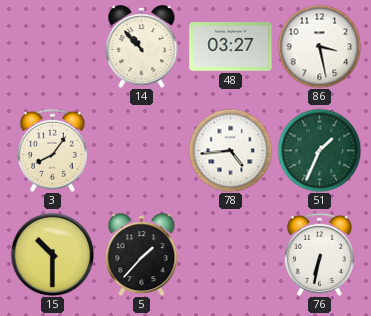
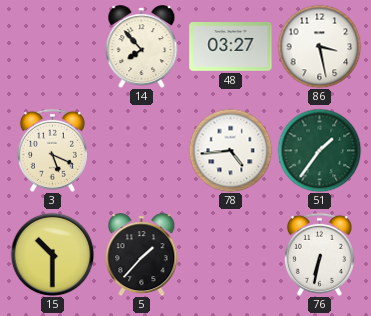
14: 10:53 -> 7:53 (142, 47)
3: 8:06 -> 5:19 (52, 150)
51: 1:34 -> 1:36 (319, 150)
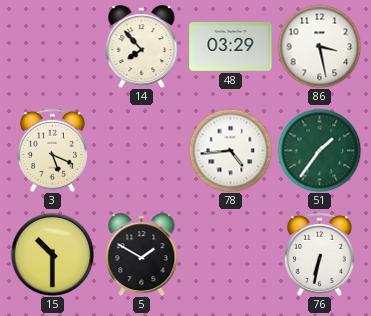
48: 03:27 -> 03:29 (231, 47)
5: 1:37 -> 1:50 (142, 255)
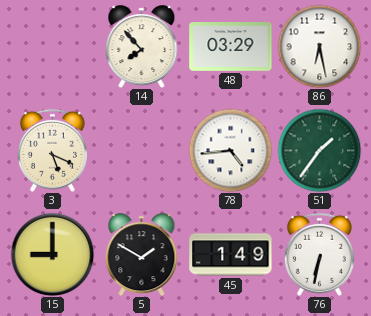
86: 3:28 -> 6:28 (319, 46)
15: 10:30 -> 9:00 (52, 254)
45: none -> 1:49 (231, 255)
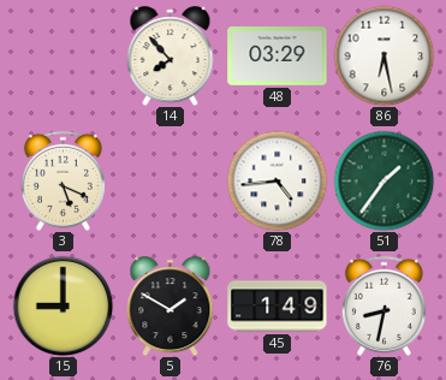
76: 6:32 -> 8:32 (383, 305)
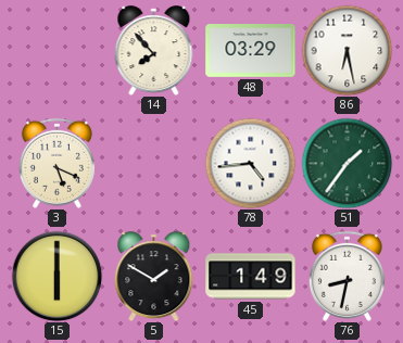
15: 9:00 -> 6:00 (56, 276)
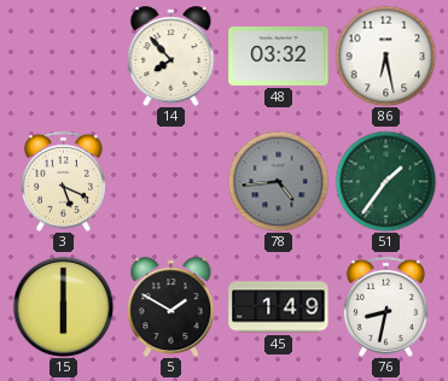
48: 03:29 -> 03:32 (279, 57)
78 dial: white -> grey (278, 181)
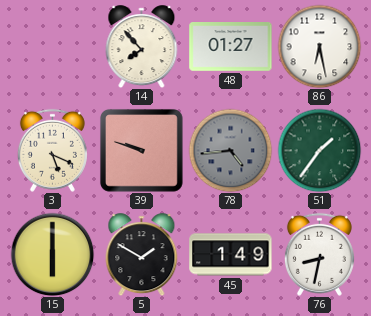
48: 03:32 -> 01:27 (231, 47)
39: none -> 9:48 (142, 151)
